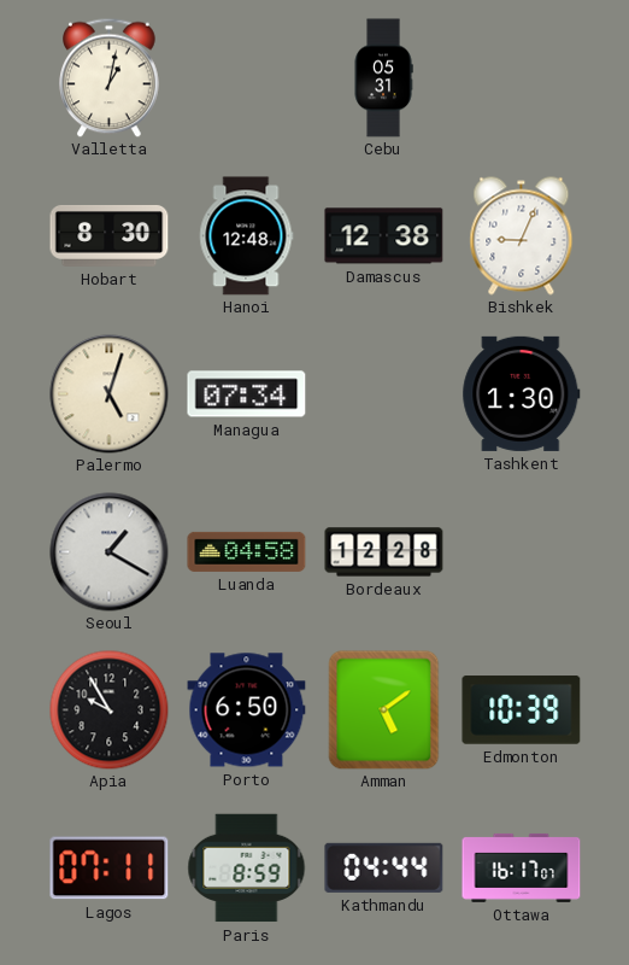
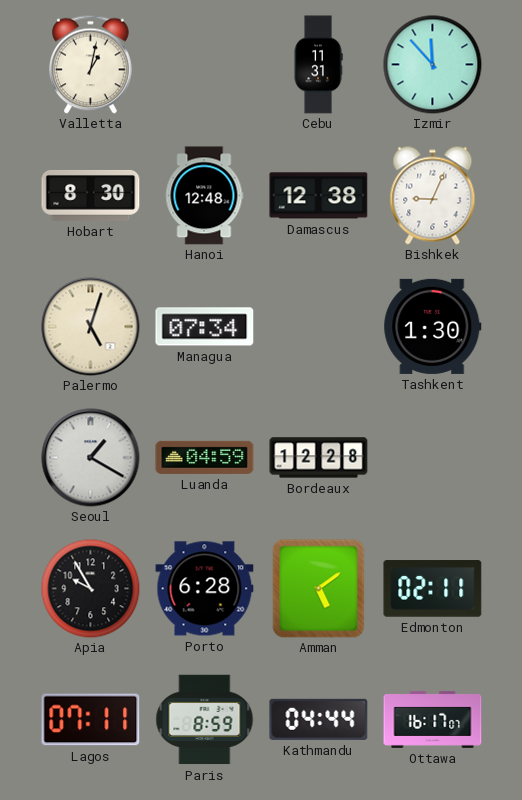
Cebu: 05:31 -> 11:31 (318, 65)
Izmir: none -> 11:53 (433, 65)
Luanda: 04:58 -> 04:59 (205, 457)
Porto: 6:50 -> 6:28 (205, 589)
Edmonton: 10:39 -> 02:11 (433, 589)
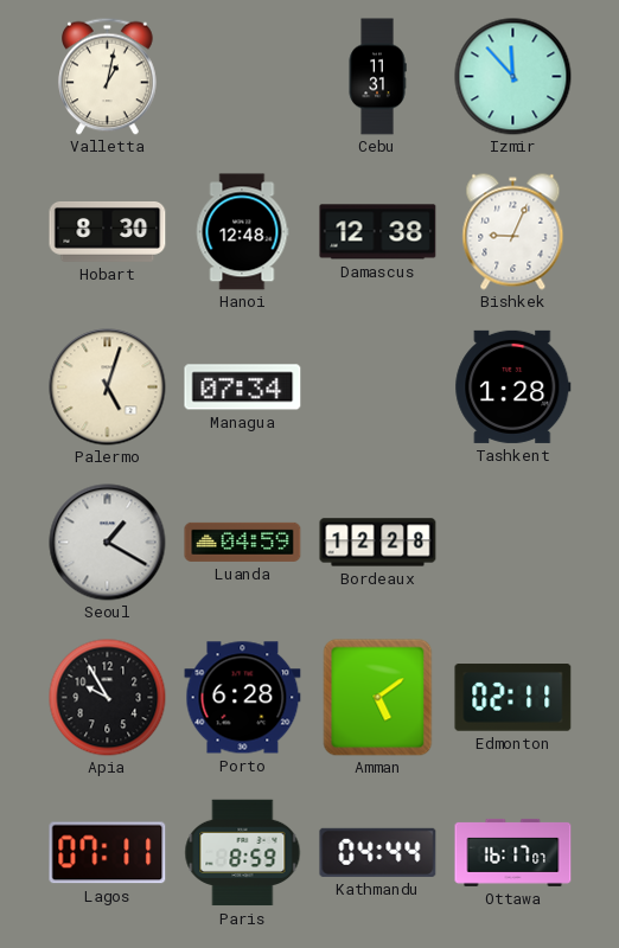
Tashkent: 1:30 -> 1:28 (513, 386)
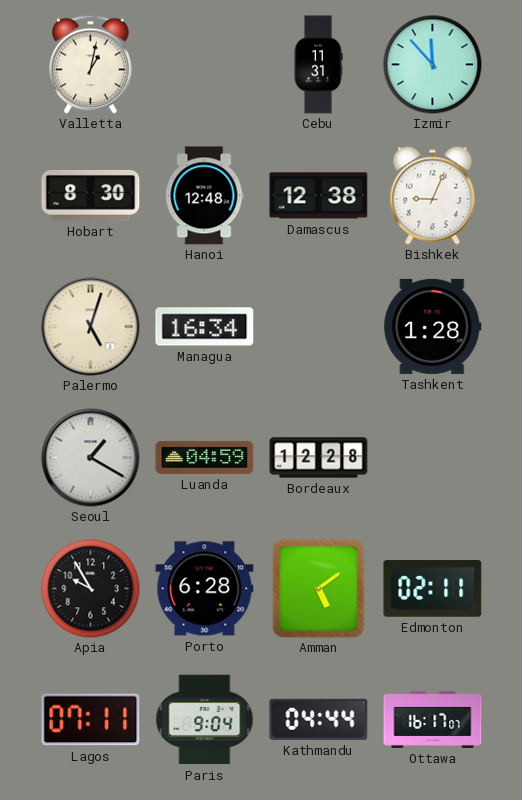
Managua: 07:34 -> 16:34 (205, 327)
Paris: 8:59 -> 9:04 (205, 720)
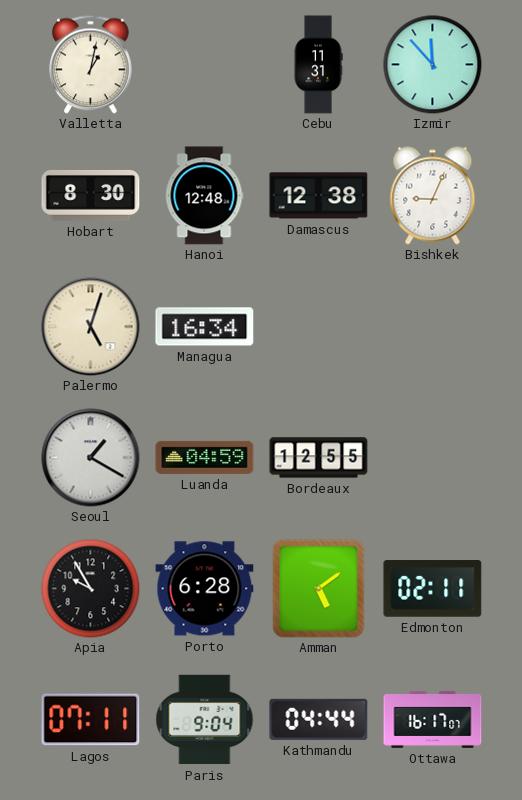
Tashkent: 1:28 -> none (433, 326)
Bordeaux: 12:28 -> 12:55 (319, 458)
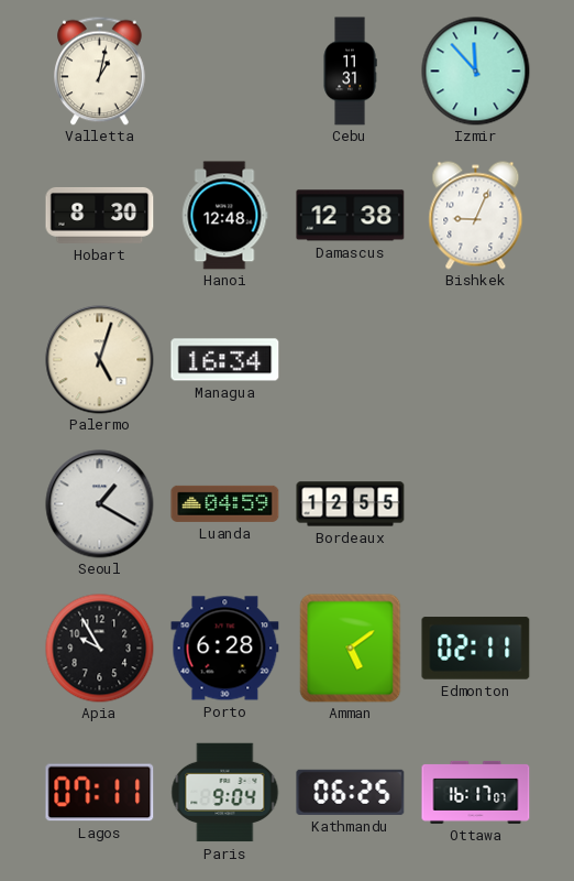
Kathmandu: 04:44 -> 06:25 (351, 792)
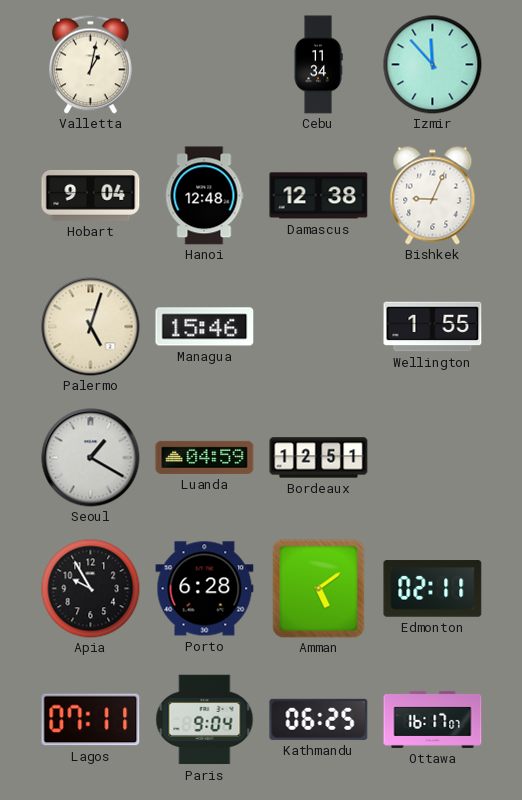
Cebu: 11:31 -> 11:34 (318, 65)
Hobart: 8:30 -> 9:04 (91, 195)
Managua: 16:34 -> 15:46 (205, 327)
Wellington: none -> 1:55 (433, 327)
Bordeaux: 12:55 -> 12:51 (319, 458)
